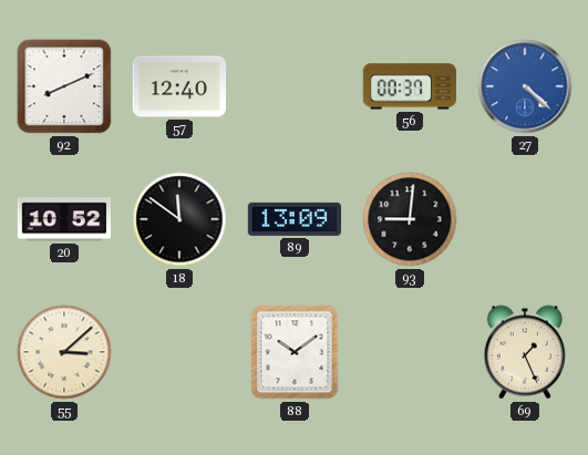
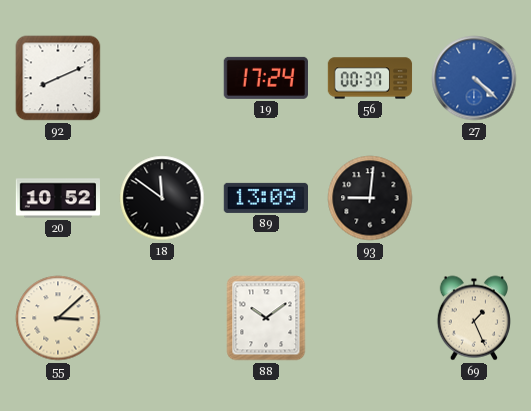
57: 12:40 -> none (178, 86)
19: none -> 17:24 (266, 78)
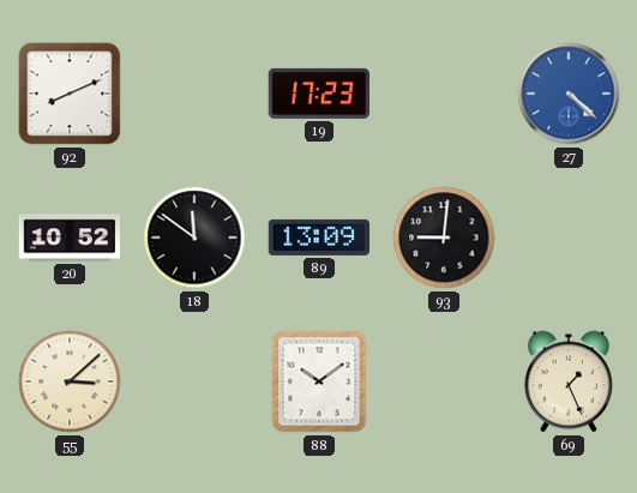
19: 17:24 -> 17:23 (319, 94)
56: 00:37 -> none (370, 78)
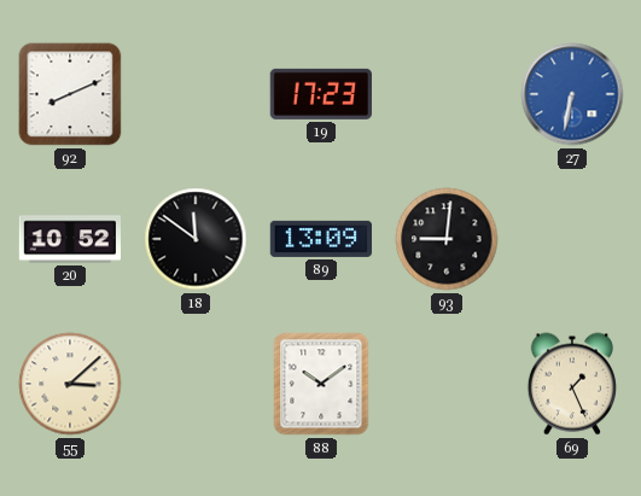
27: 4:22 -> 6:32 (572, 94)
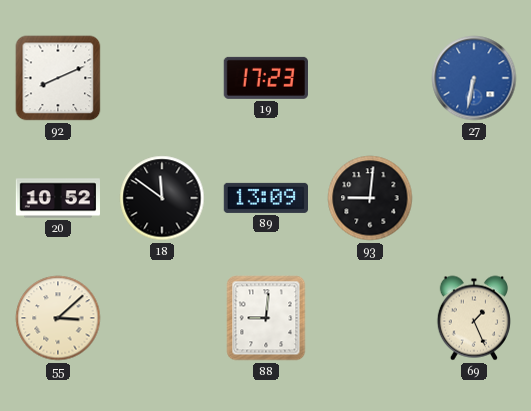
88: 10:09 -> 9:01 (266, 318)
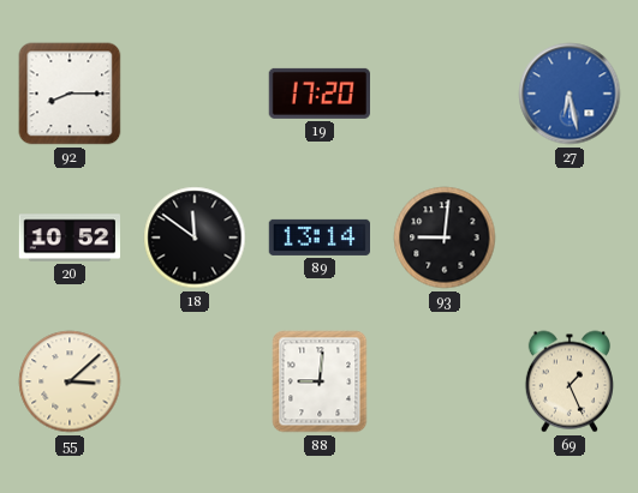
92: 8:11 -> 8:15 (70, 94)
19: 17:23 -> 17:20 (320, 94)
27: 6:32 -> 6:28 (570, 94)
89: 13:09 -> 13:14 (318, 238)
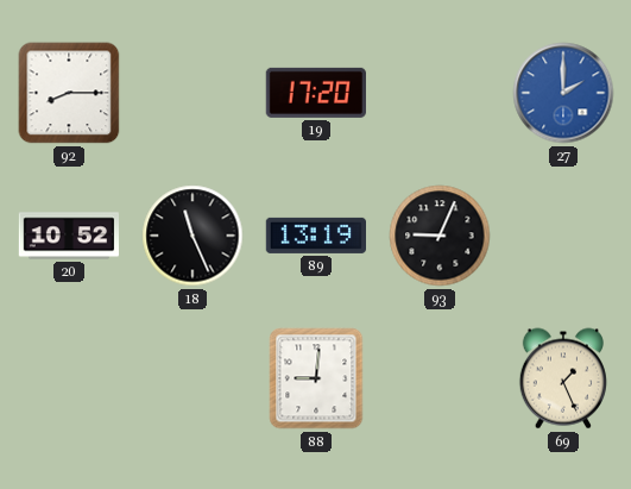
27: 6:28 -> 2:00 (563, 93)
18: 11:51 -> 11:26 (193, 236)
89: 13:14 -> 13:19 (315, 236)
93: 9:01 -> 9:04 (440, 236)
55: 3:08 -> none (70, 381)
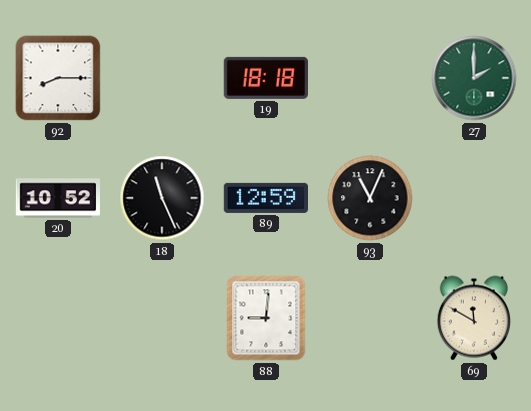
19: 17:20 -> 18:18 (266, 78)
27 dial: blue -> green (474, 78)
89: 13:19 -> 12:59 (265, 198)
93: 9:04 -> 11:04 (370, 198)
69: 1:26 -> 11:50 (474, 318)
